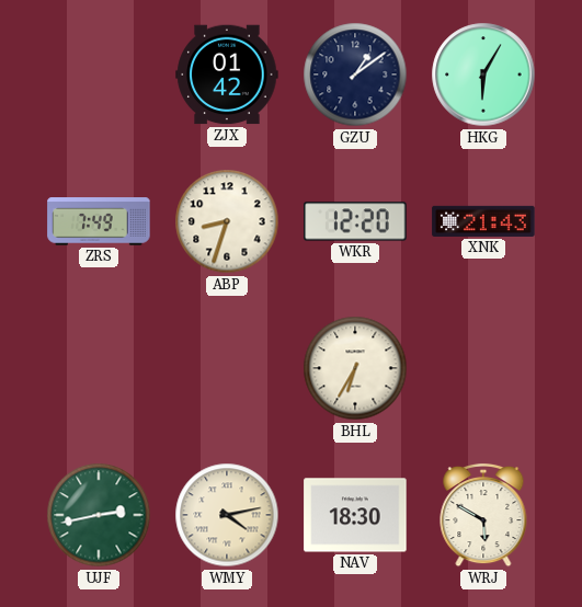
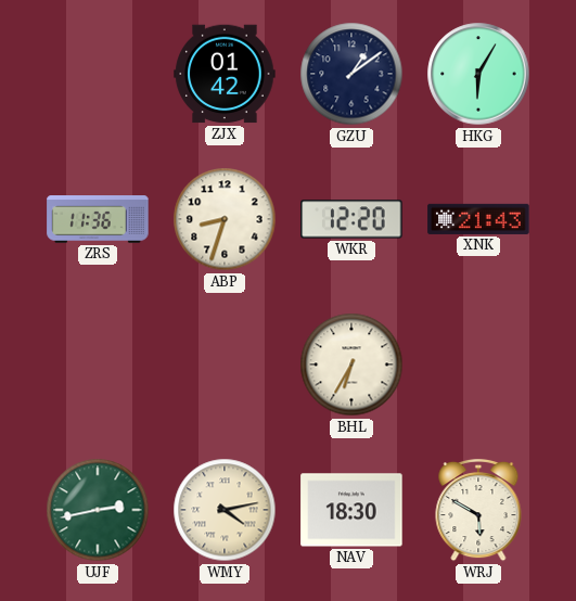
ZRS: 7:49 -> 11:36 (98, 219)
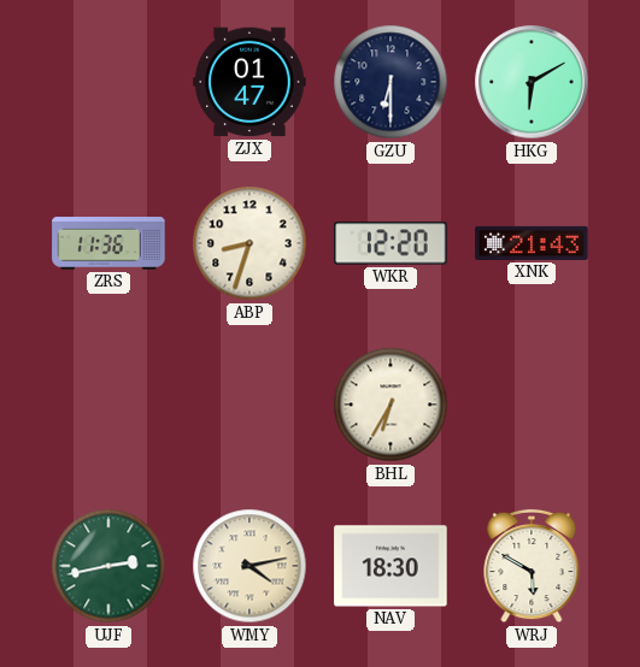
ZJX: 01:42 -> 01:47 (249, 82)
GZU: 1:09 -> 6:30 (391, 82)
HKG: 6:05 -> 6:10 (532, 82)
